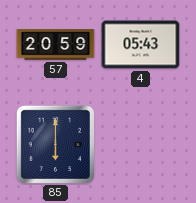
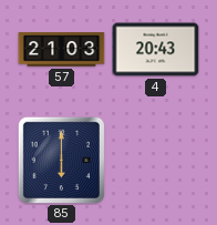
57: 20:59 -> 21:03 (62, 50)
4: 05:43 -> 20:43 (156, 50)
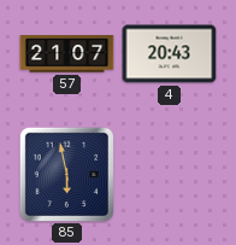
57: 21:03 -> 21:07 (67, 54)
85: 6:00 -> 5:58 (66, 174)
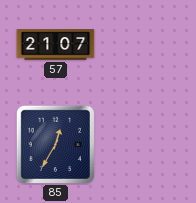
4: 20:43 -> none (170, 54)
85: 5:58 -> 12:35 (55, 144)
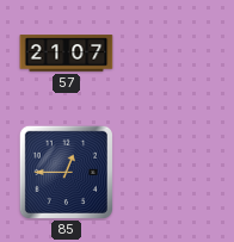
85: 12:35 -> 12:45 (66, 172)
